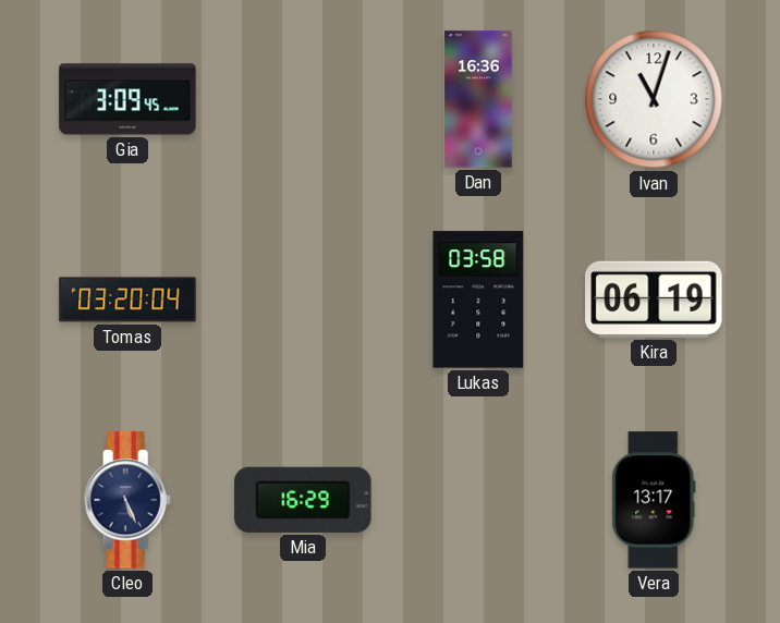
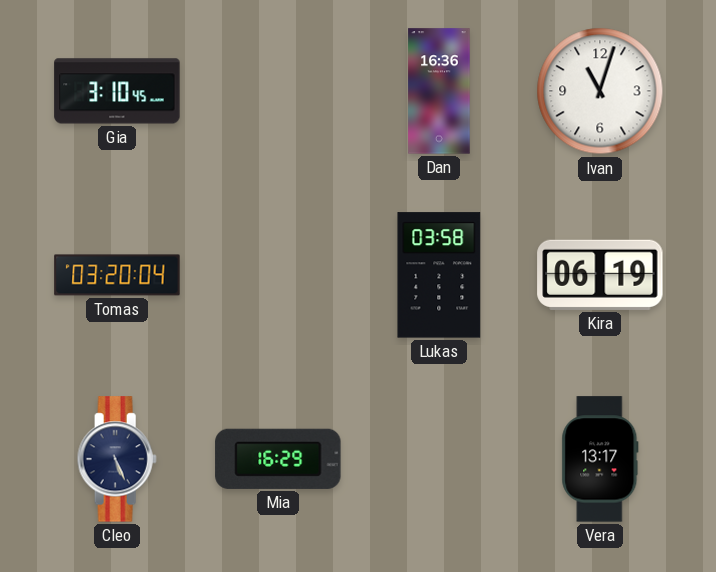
Gia: 3:09 -> 3:10 (117, 91)
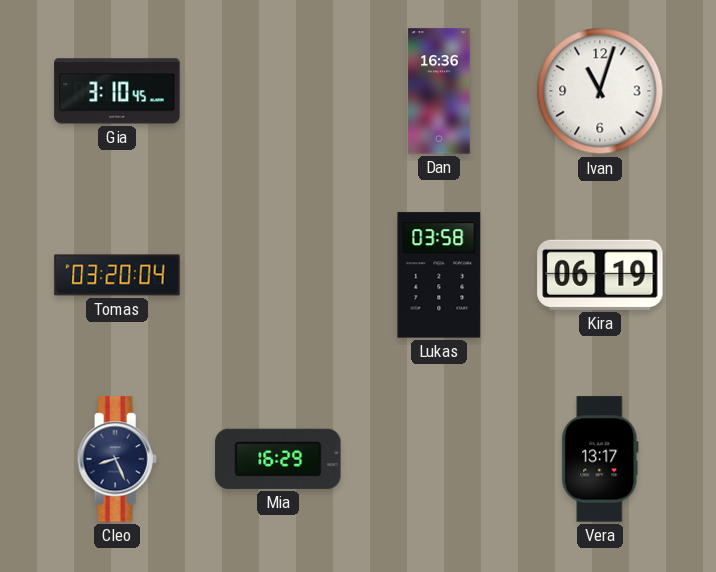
Cleo: 5:26 -> 8:26 (117, 459)
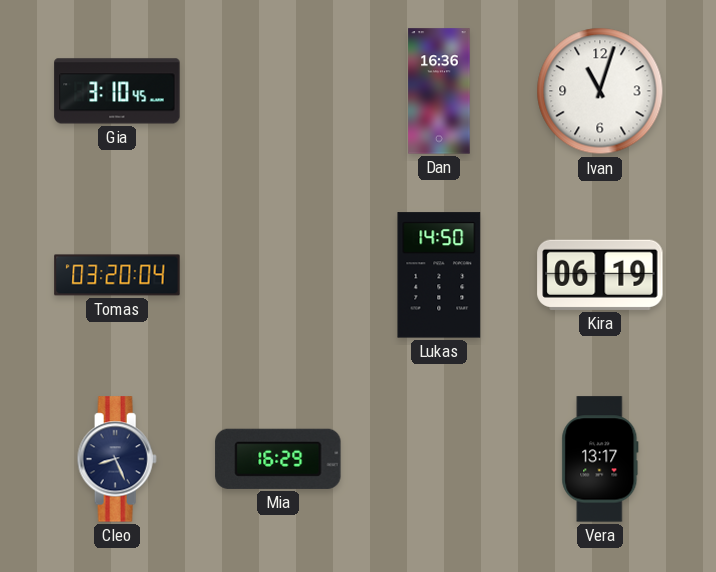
Lukas: 03:58 -> 14:50 (439, 275)
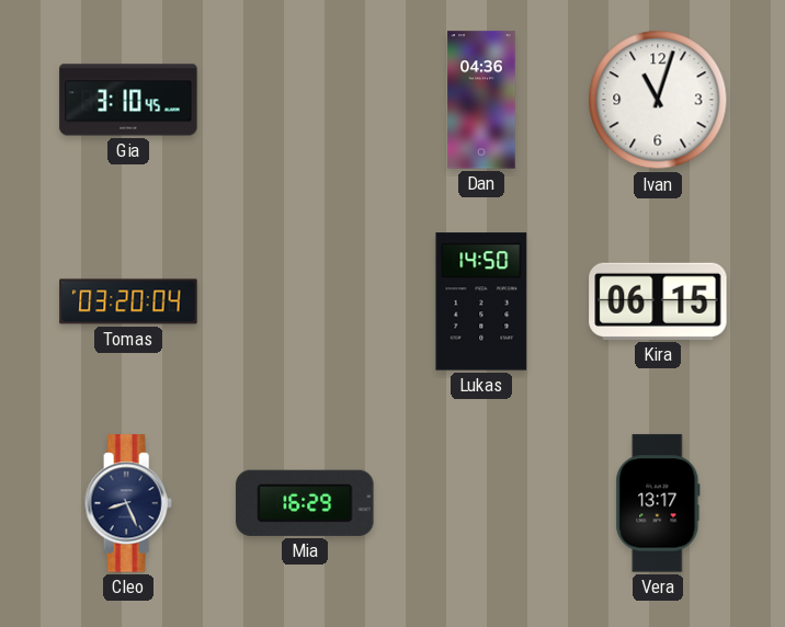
Dan: 16:36 -> 04:36 (481, 100)
Kira: 06:19 -> 06:15 (658, 301)
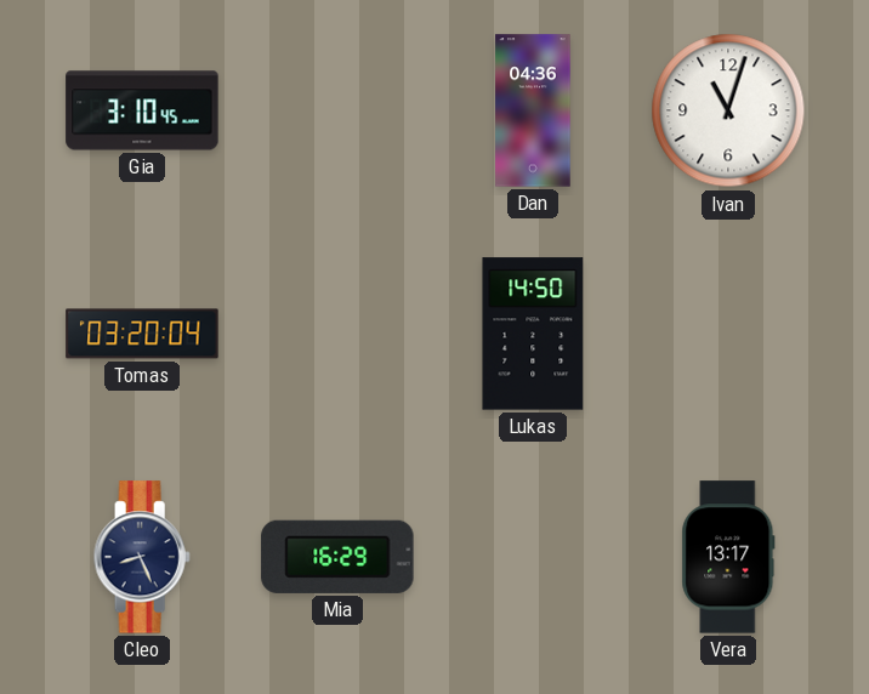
Kira: 06:15 -> none (658, 301)
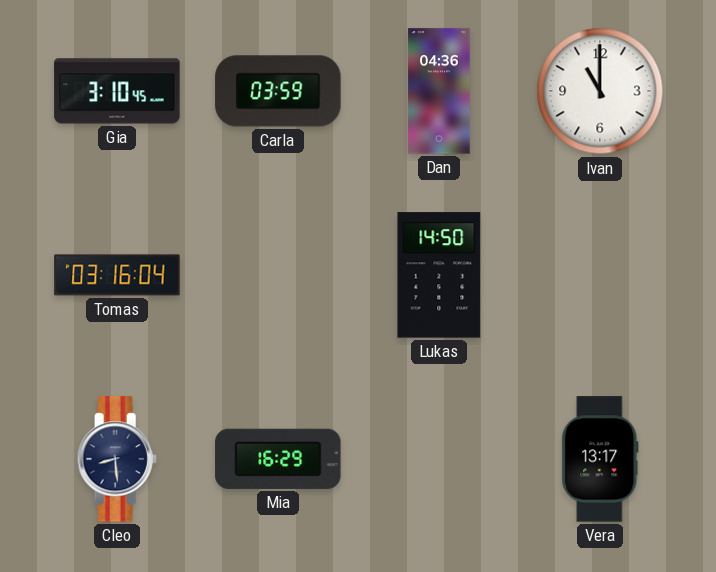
Carla: none -> 03:59 (278, 91)
Ivan: 11:03 -> 11:00 (600, 91)
Tomas: 03:20 -> 03:16 (117, 275)
Cleo: 8:26 -> 8:29 (117, 459)
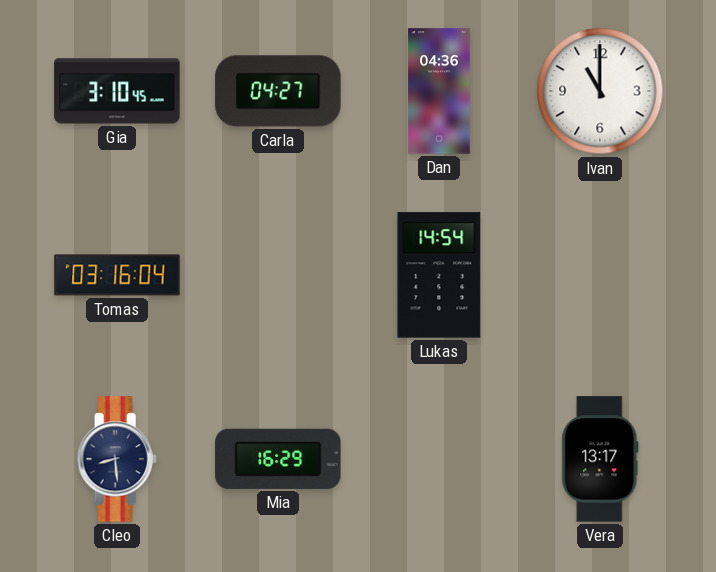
Carla: 03:59 -> 04:27 (278, 91)
Lukas: 14:50 -> 14:54 (439, 275)
